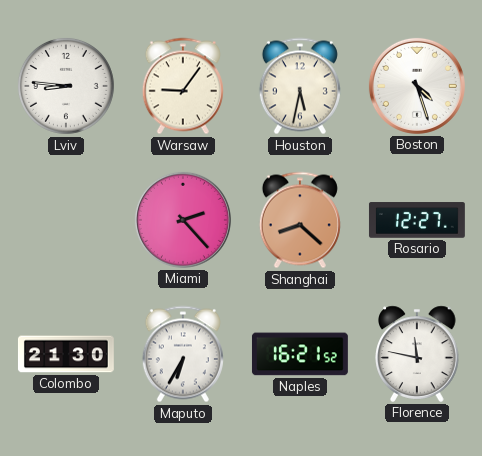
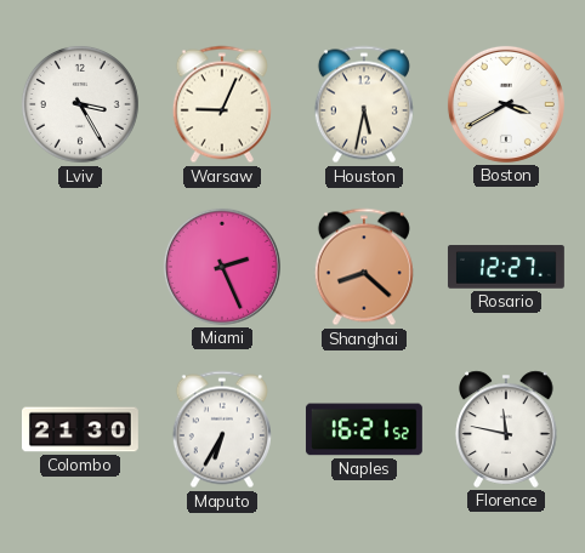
Lviv: 8:46 -> 3:25 (80, 104)
Warsaw: 9:06 -> 9:04 (222, 104)
Boston: 4:27 -> 3:40 (506, 104)
Miami: 2:23 -> 2:26 (222, 267)
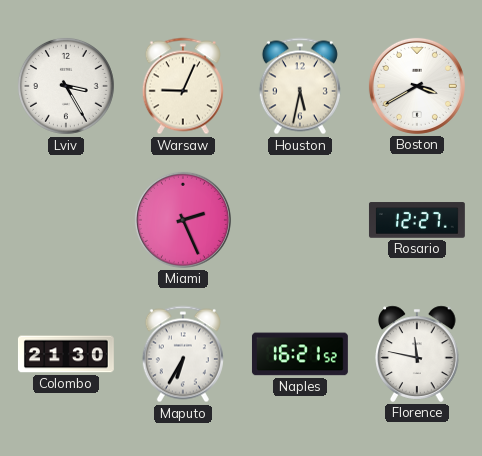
Shanghai: 8:22 -> none (364, 267)
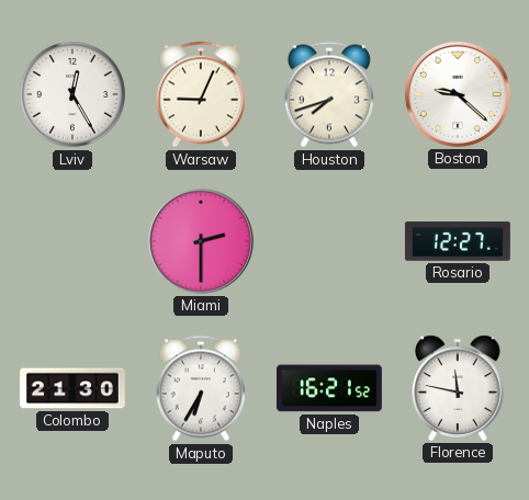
Lviv: 3:25 -> 12:25 (72, 94)
Houston: 5:32 -> 7:42 (329, 94)
Boston: 3:40 -> 9:22 (458, 94)
Miami: 2:26 -> 2:30 (201, 241)
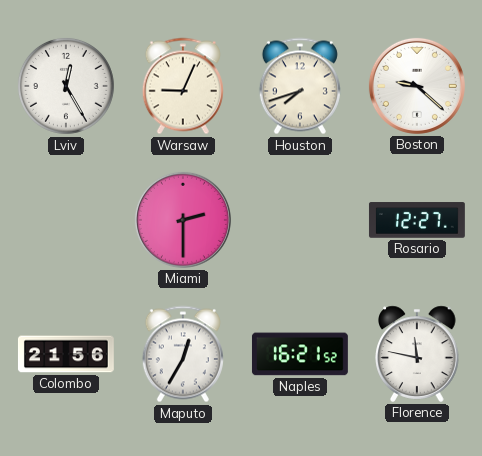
Colombo: 21:30 -> 21:56 (66, 354)
Maputo: 6:35 -> 12:35 (183, 354)
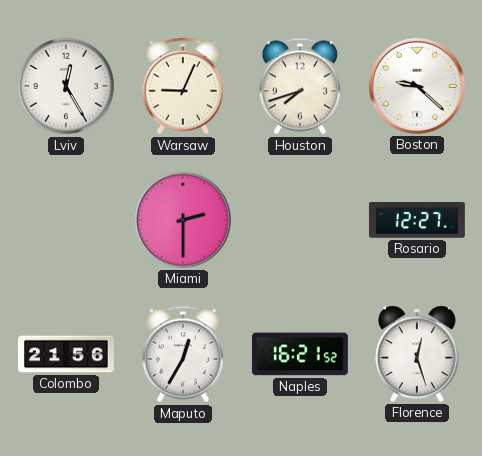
Florence: 11:47 -> 12:27 (417, 354)
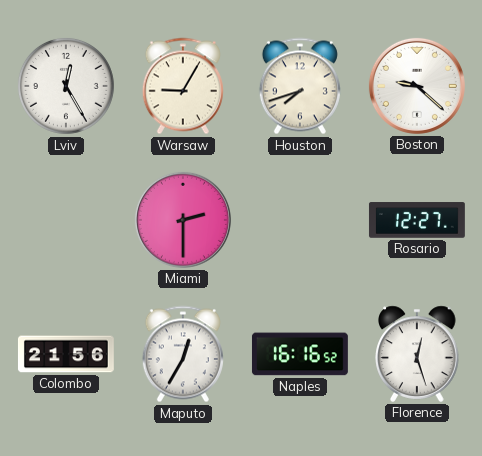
Warsaw: 9:04 -> 9:05 (183, 86)
Naples: 16:21 -> 16:16 (300, 354)
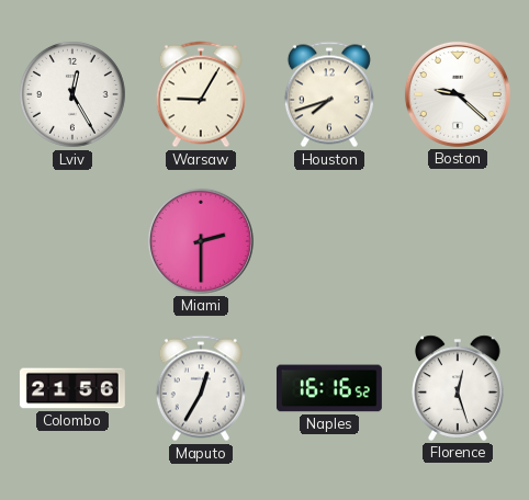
Rosario: 12:27 -> none (417, 220)
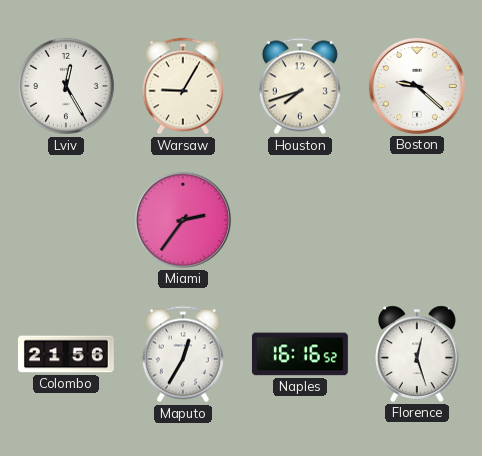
Miami: 2:30 -> 2:36 (183, 220)
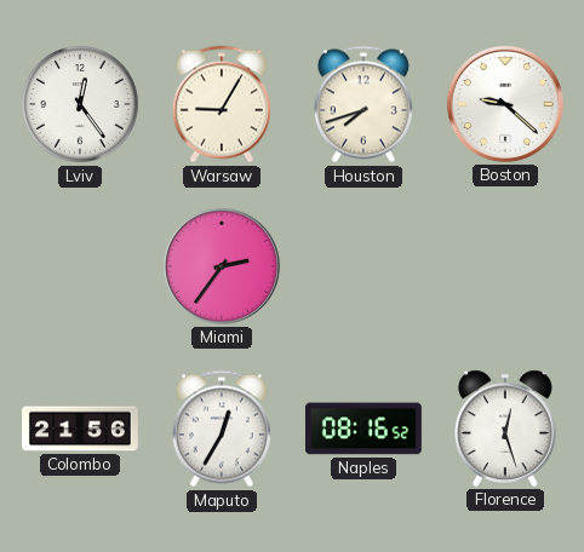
Lviv: 12:25 -> 12:24 (80, 104)
Naples: 16:16 -> 08:16 (363, 429)
